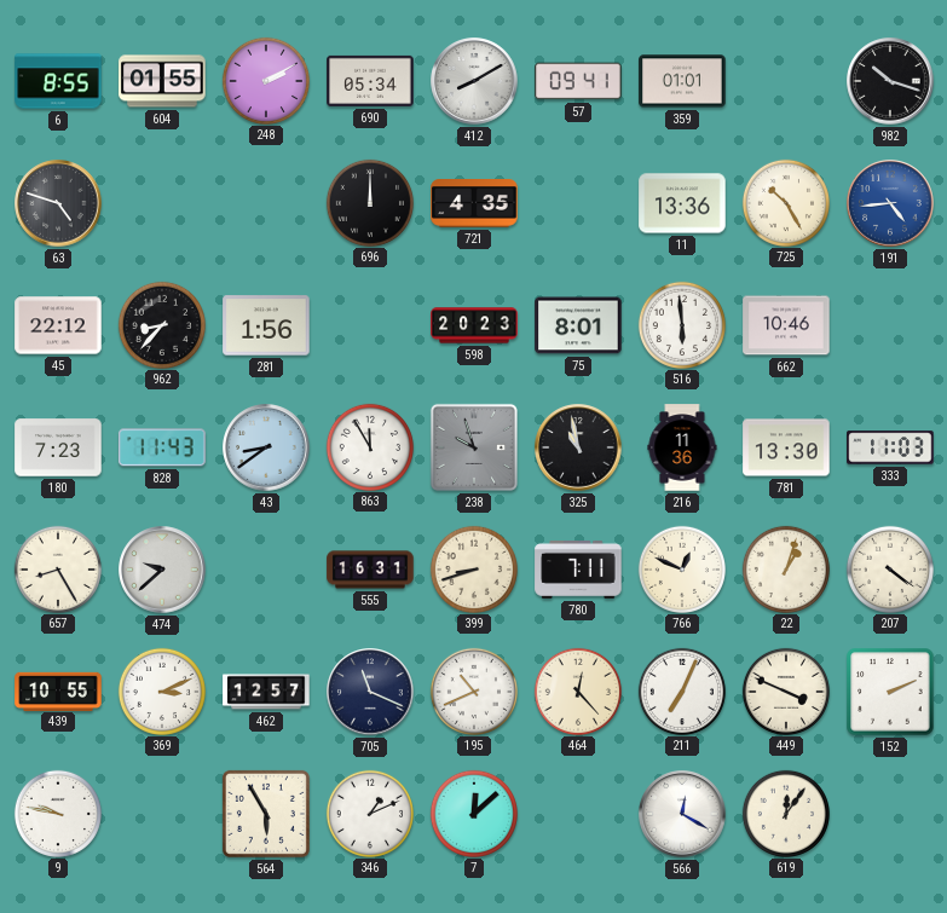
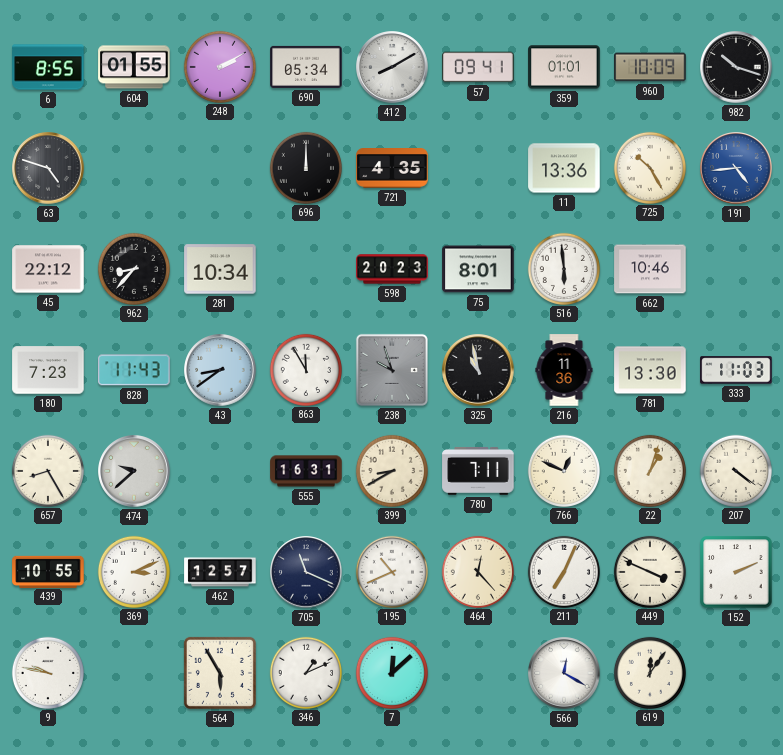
960: none -> 10:09 (650, 67)
281: 1:56 -> 10:34 (220, 269)
399: 8:42 -> 8:40 (391, 470)
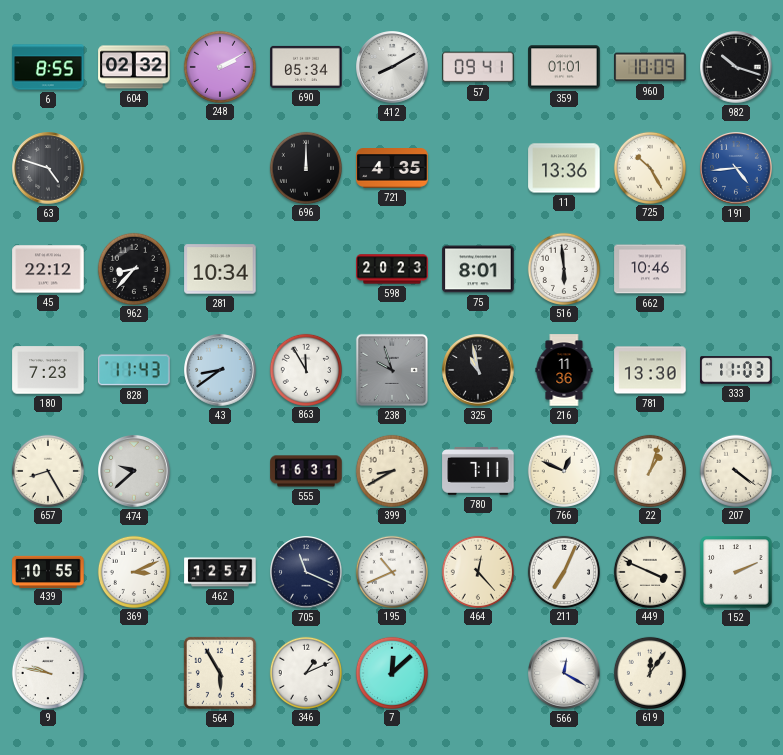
604: 01:55 -> 02:32 (134, 67)
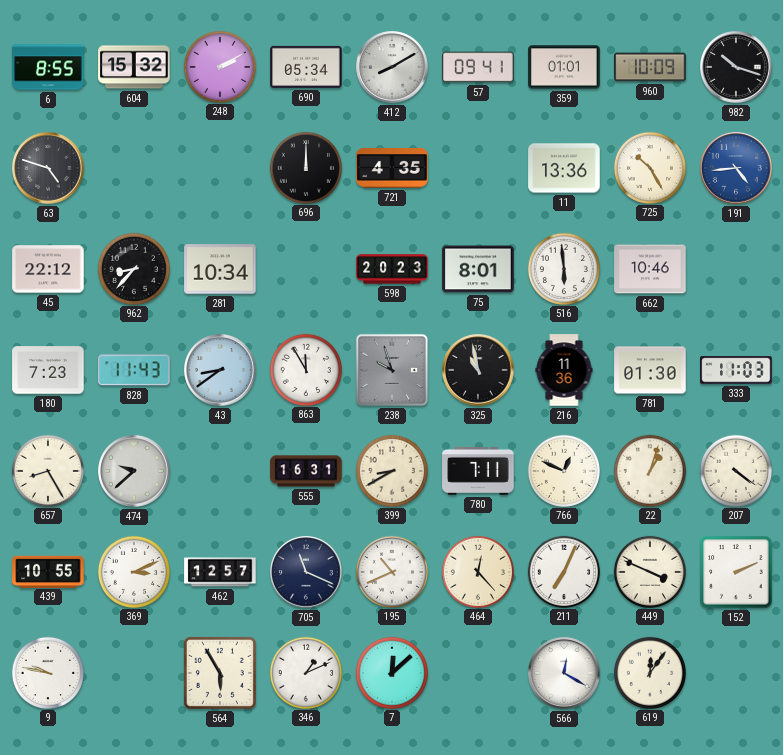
604: 02:32 -> 15:32 (134, 67)
781: 13:30 -> 01:30 (650, 370)
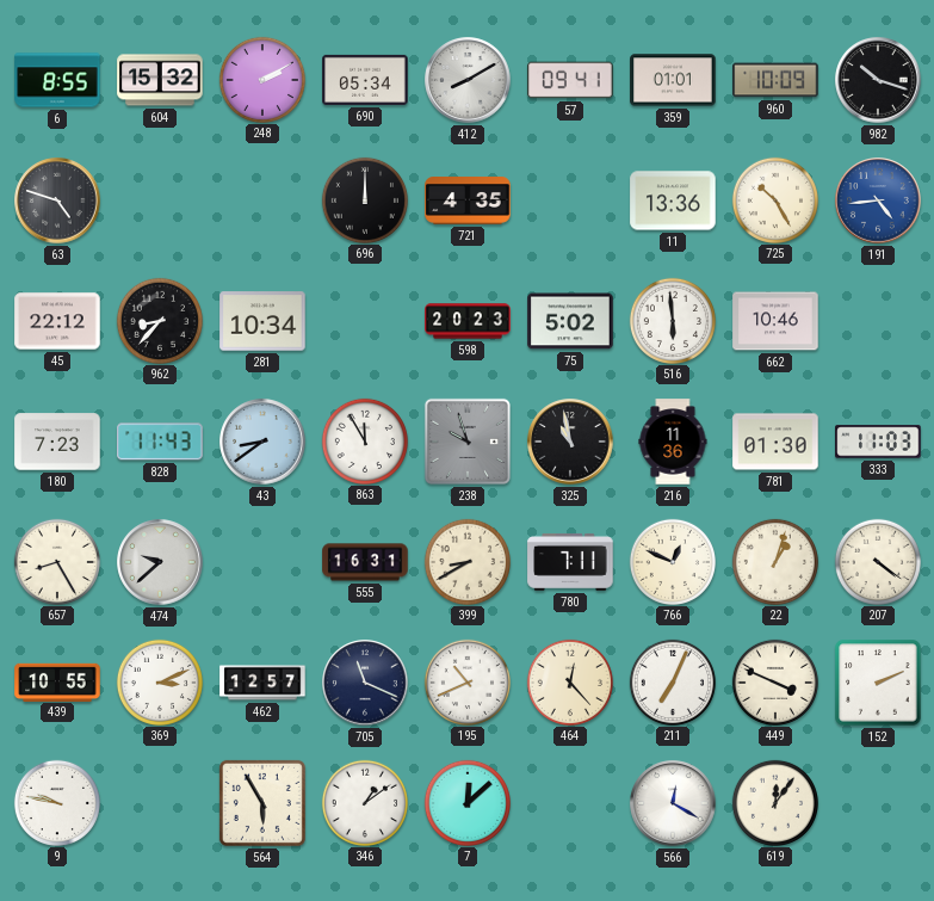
75: 8:01 -> 5:02 (570, 321)
346: 1:11 -> 1:09 (364, 802)
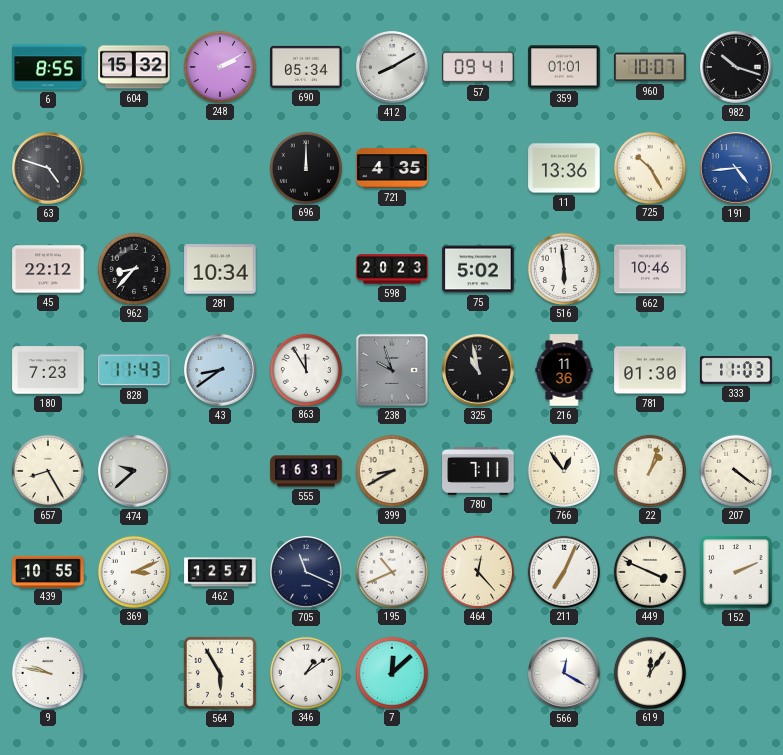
960: 10:09 -> 10:07 (650, 67)
766: 12:49 -> 12:54 (563, 470)
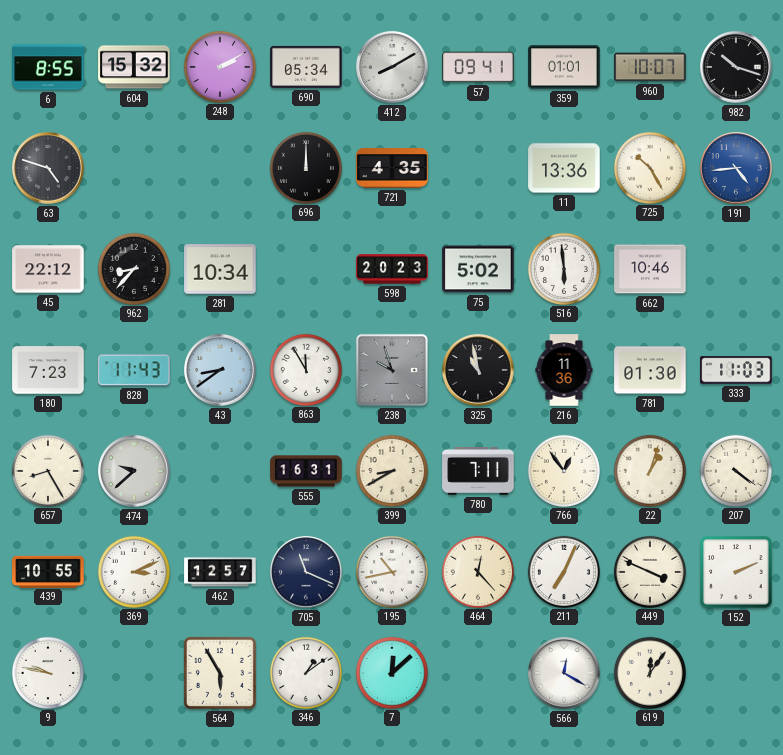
195: 10:41 -> 10:43 (391, 571)
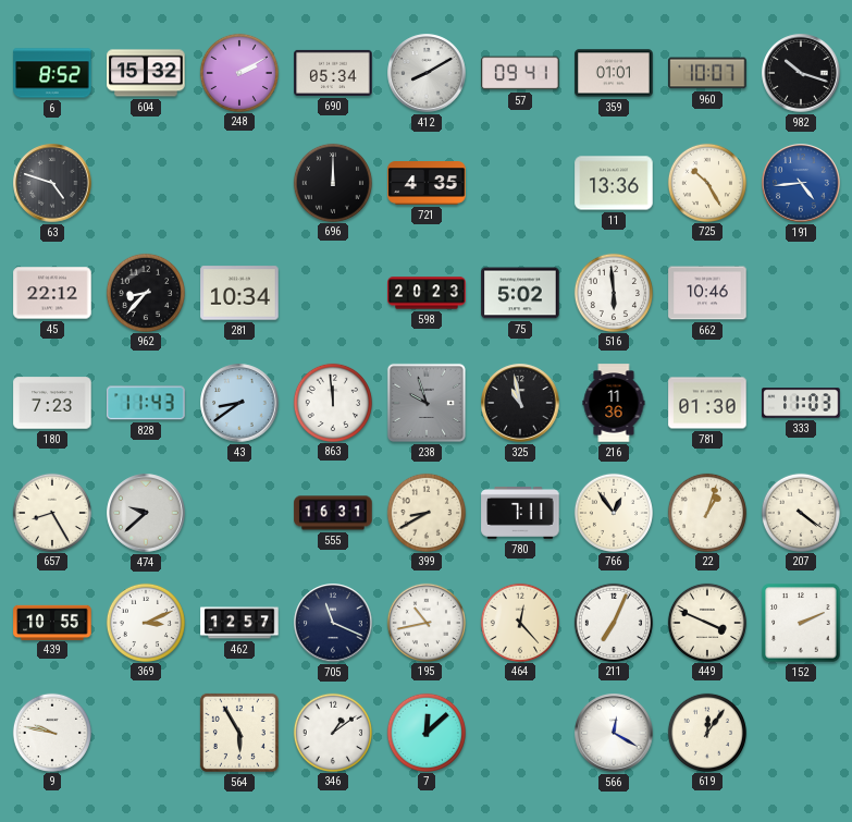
6: 8:55 -> 8:52 (52, 73)
863: 11:55 -> 11:59 (332, 402)
